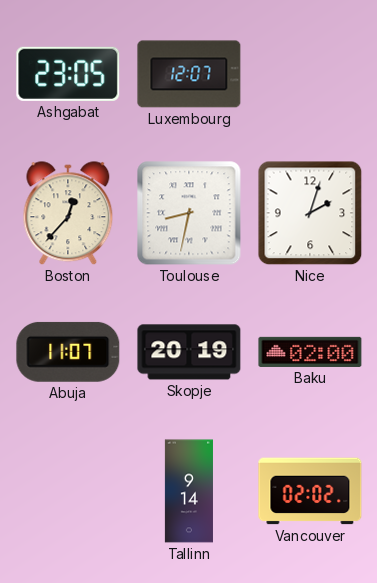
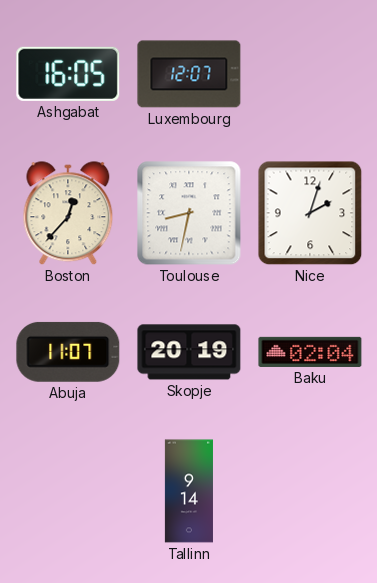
Ashgabat: 23:05 -> 16:05 (68, 74)
Baku: 02:00 -> 02:04 (310, 352)
Vancouver: 02:02 -> none (310, 491)
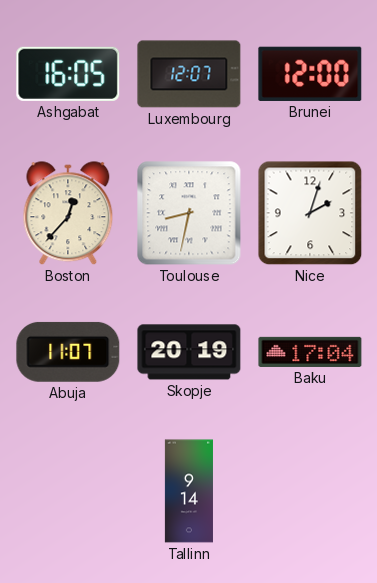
Brunei: none -> 12:00 (310, 74)
Baku: 02:04 -> 17:04 (310, 352)
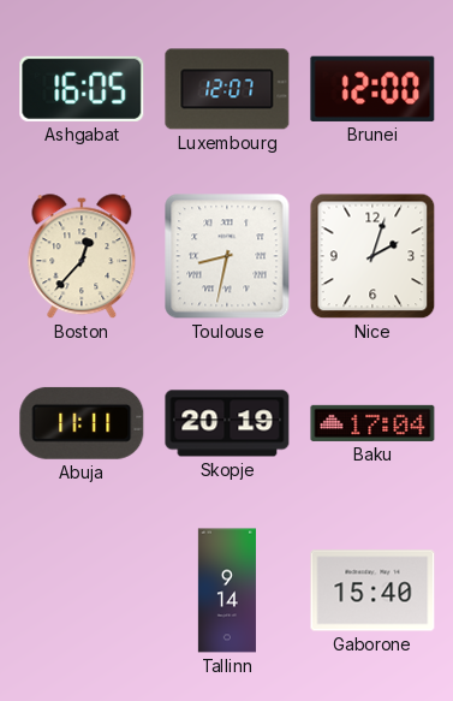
Abuja: 11:07 -> 11:11 (82, 423)
Gaborone: none -> 15:40 (372, 590)
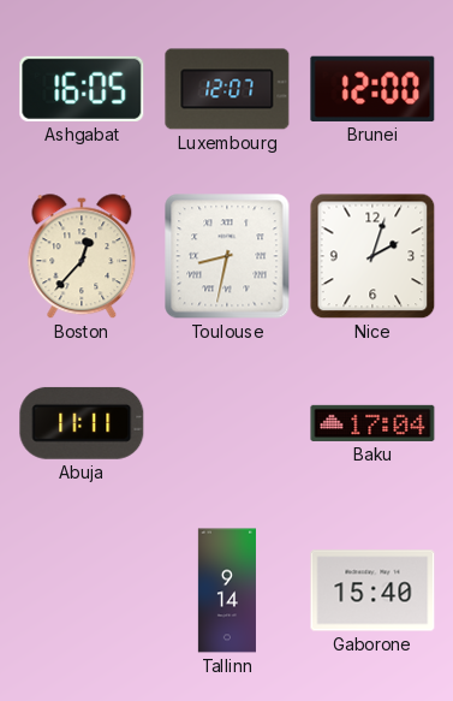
Skopje: 20:19 -> none (227, 423)
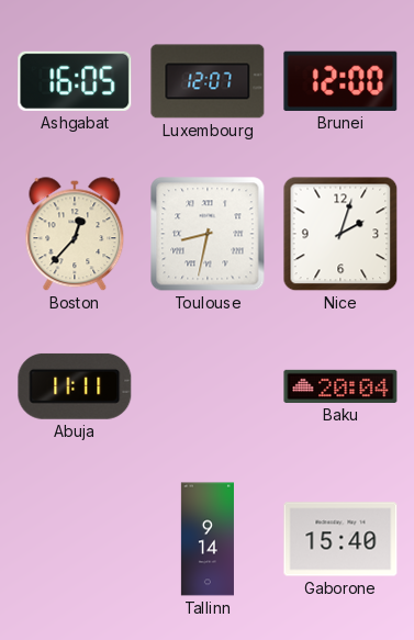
Baku: 17:04 -> 20:04 (340, 386)
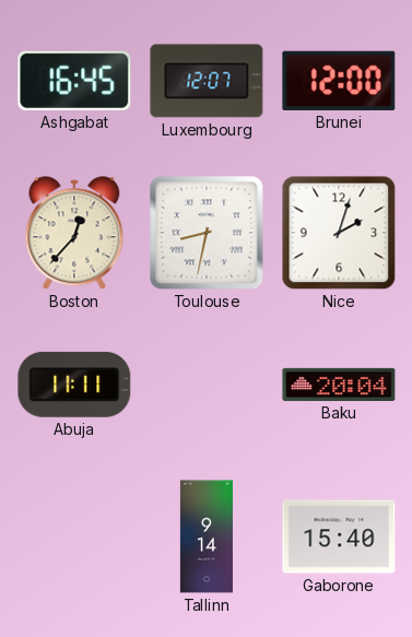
Ashgabat: 16:05 -> 16:45 (74, 81)
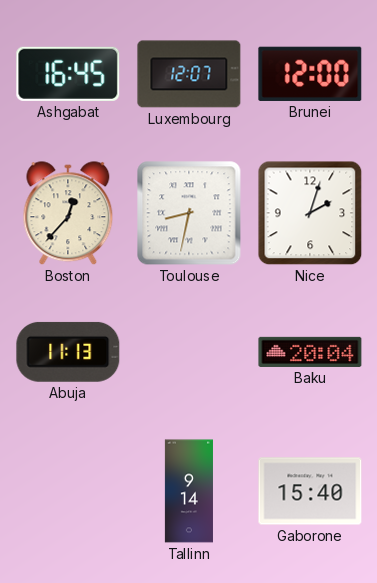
Abuja: 11:11 -> 11:13 (68, 352)
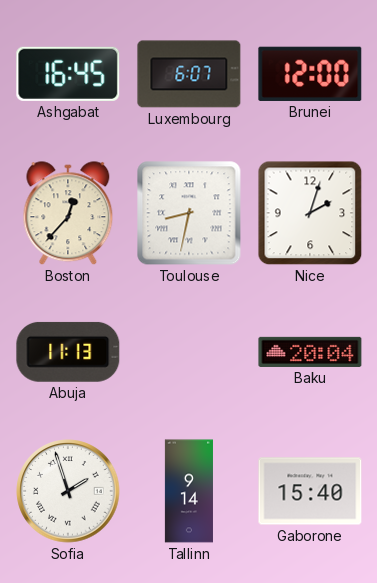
Luxembourg: 12:07 -> 6:07 (189, 74)
Sofia: none -> 1:57 (68, 491)
